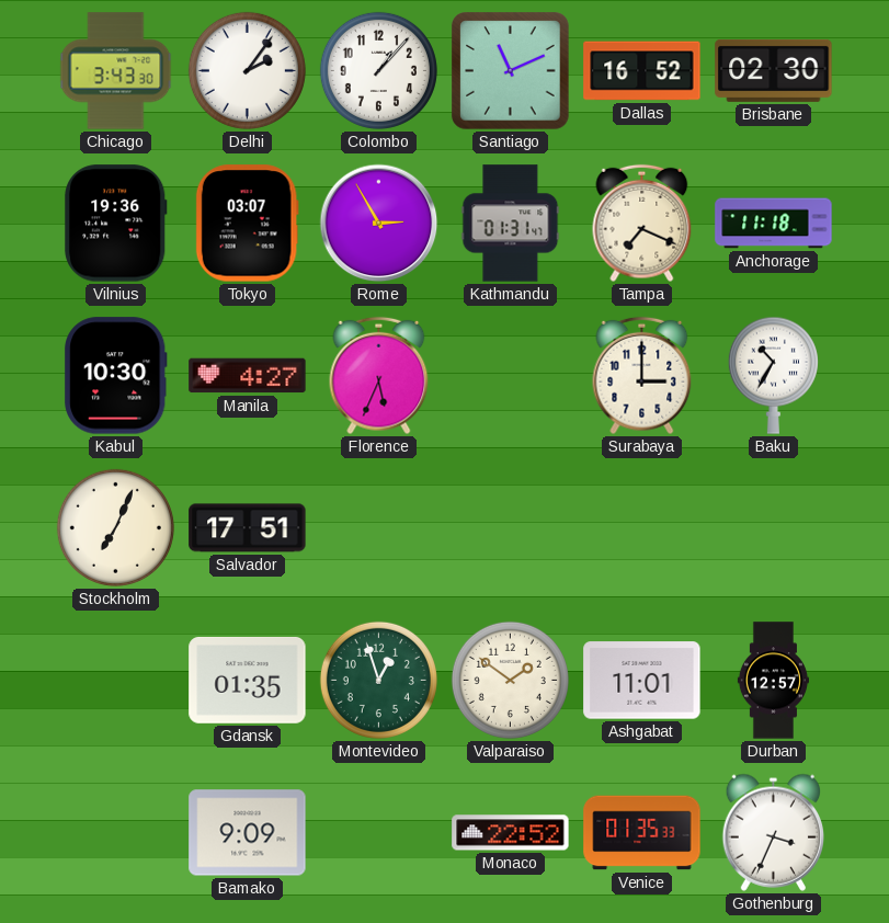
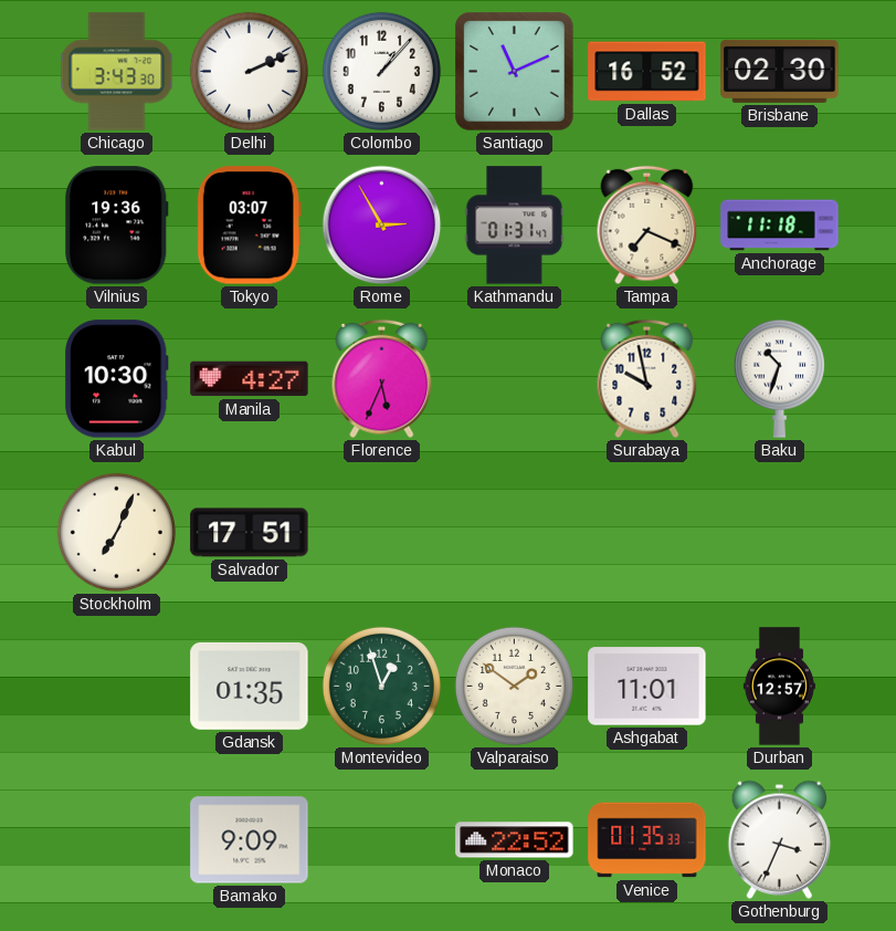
Delhi: 2:06 -> 2:11 (249, 71)
Surabaya: 3:00 -> 9:58 (647, 379)
Baku: 10:35 -> 10:33 (779, 378)
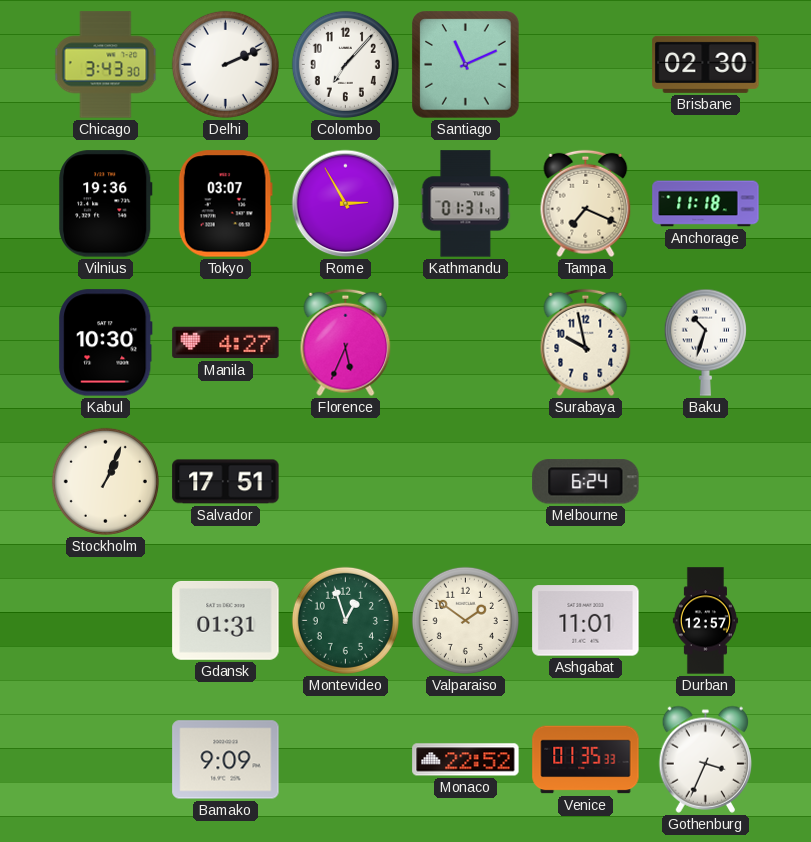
Colombo: 1:07 -> 7:07 (345, 64)
Dallas: 16:52 -> none (647, 72)
Stockholm: 7:04 -> 1:04 (105, 481)
Melbourne: none -> 6:24 (586, 482)
Gdansk: 01:35 -> 01:31 (226, 620)
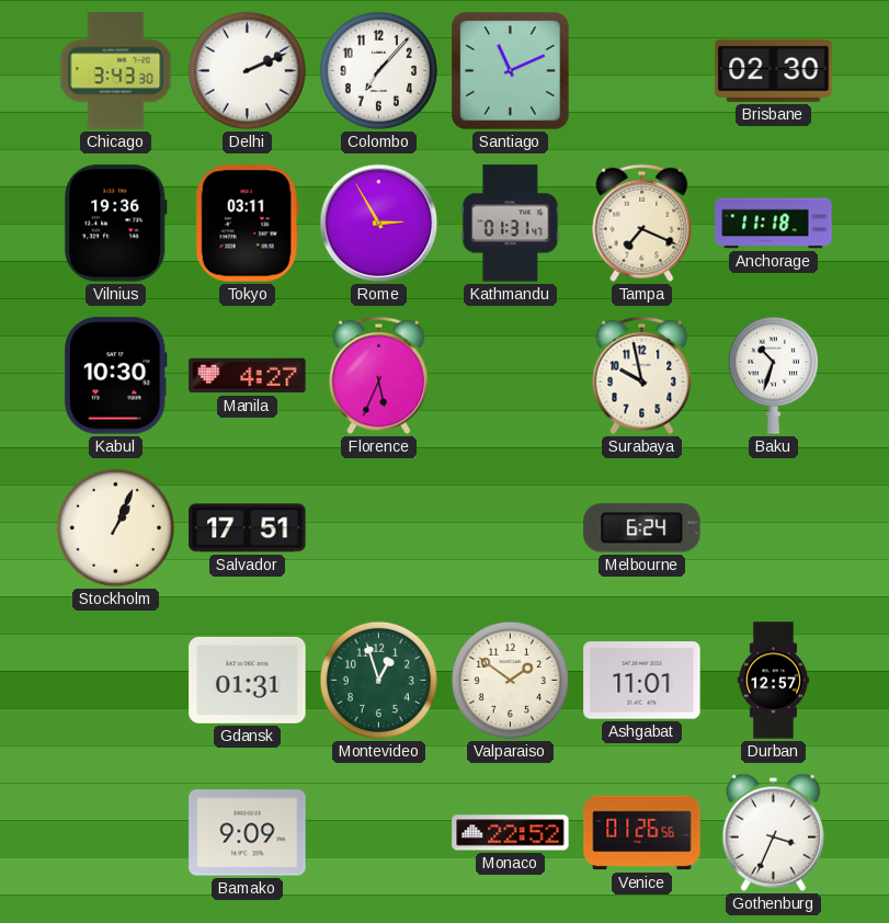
Tokyo: 03:07 -> 03:11 (247, 224)
Venice: 01:35 -> 01:26 (642, 833)
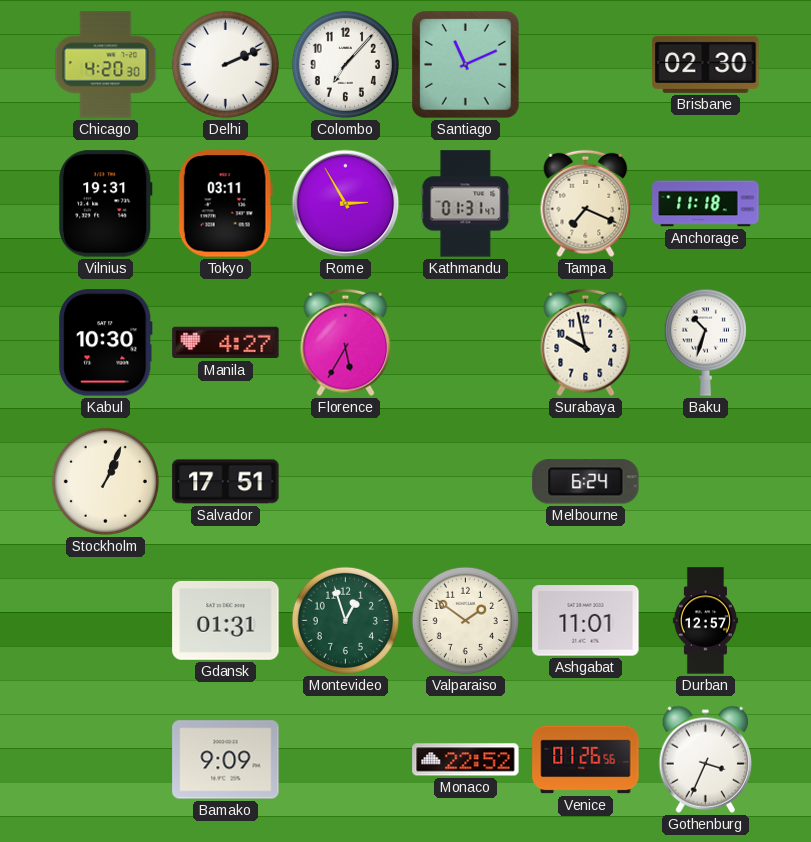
Chicago: 3:43 -> 4:20 (106, 65)
Vilnius: 19:36 -> 19:31 (106, 204)
Florence: 5:34 -> 5:35 (346, 343)
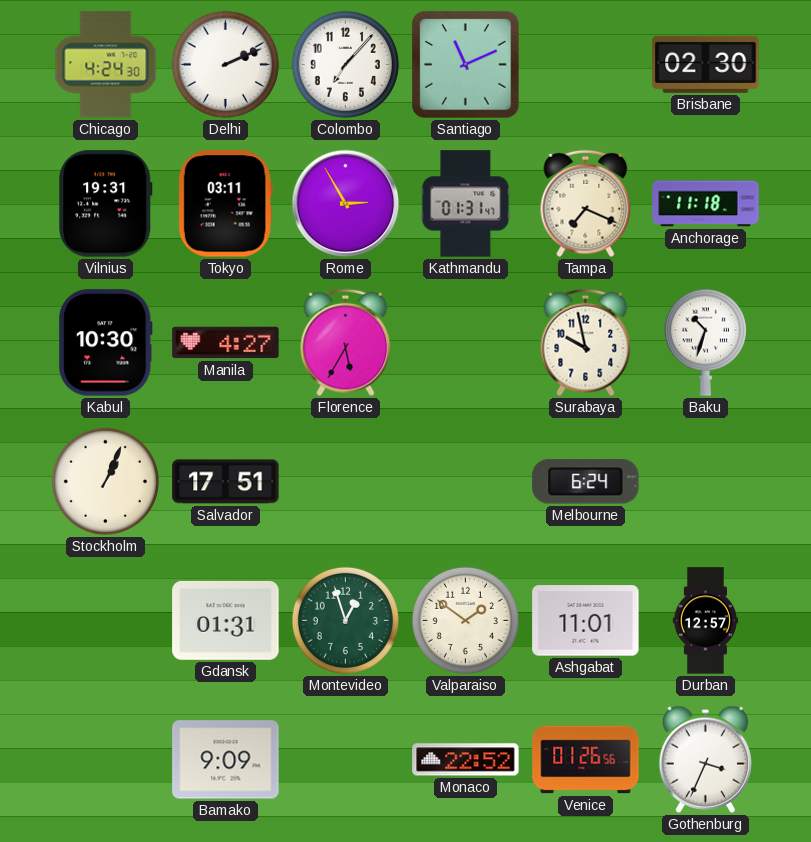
Chicago: 4:20 -> 4:24 (106, 65)
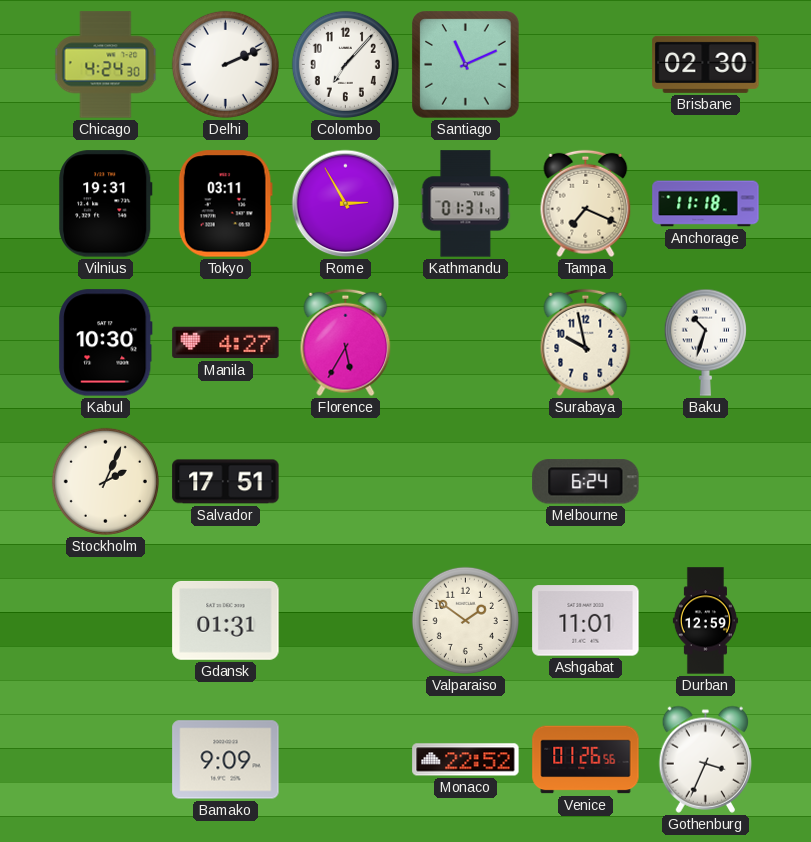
Stockholm: 1:04 -> 2:04 (105, 481)
Montevideo: 12:57 -> none (345, 620)
Durban: 12:57 -> 12:59 (705, 621)
